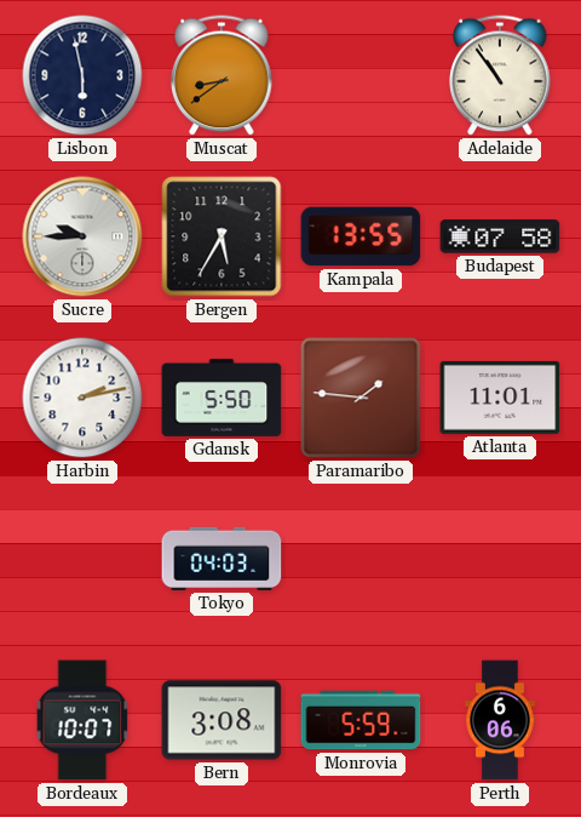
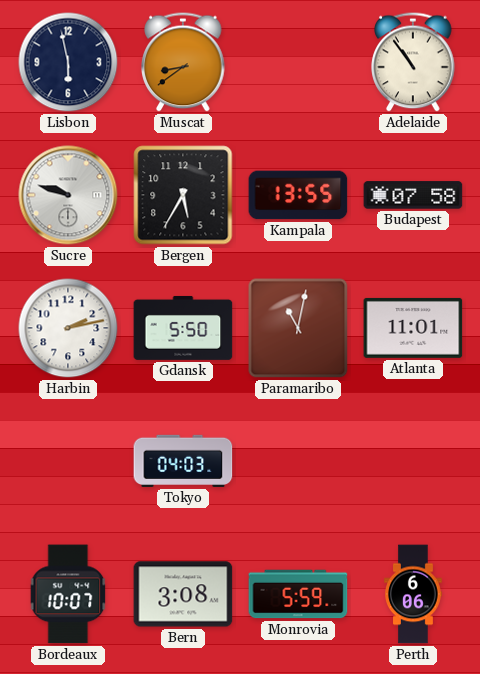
Sucre: 9:45 -> 9:48 (68, 195)
Paramaribo: 1:46 -> 11:02 (298, 328)
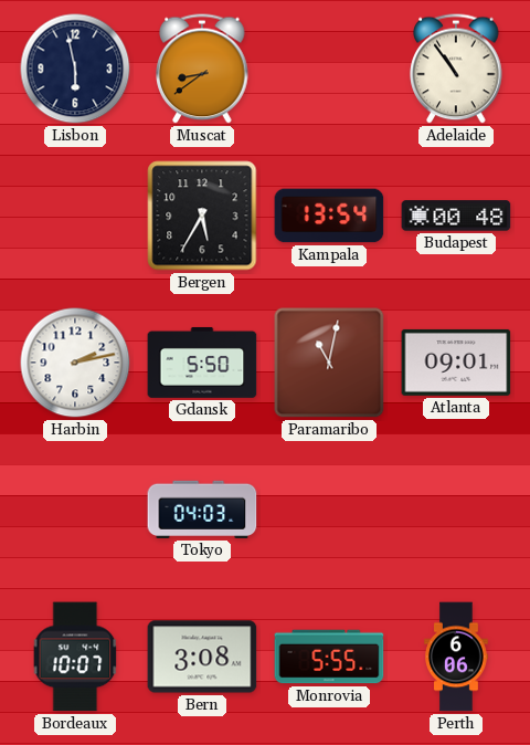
Sucre: 9:48 -> none (68, 195)
Kampala: 13:55 -> 13:54 (329, 216)
Budapest: 07:58 -> 00:48 (456, 216)
Atlanta: 11:01 -> 09:01 (456, 363)
Monrovia: 5:59 -> 5:55 (329, 657)
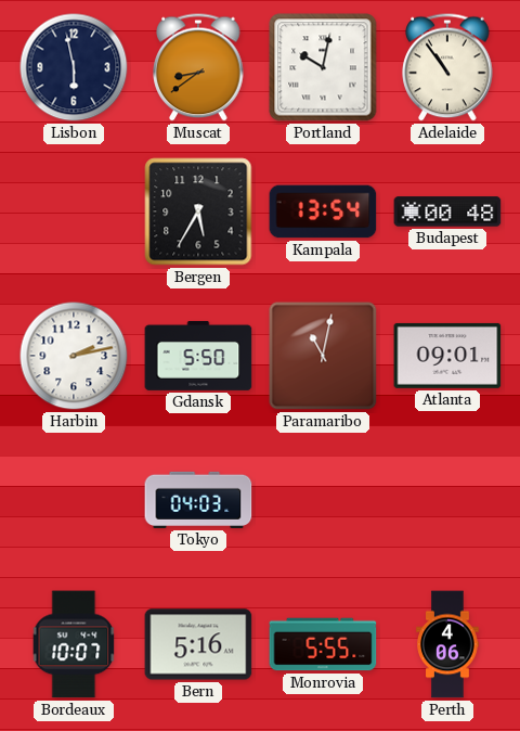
Portland: none -> 10:02 (323, 67)
Bern: 3:08 -> 5:16 (198, 644)
Perth: 6:06 -> 4:06 (447, 644)
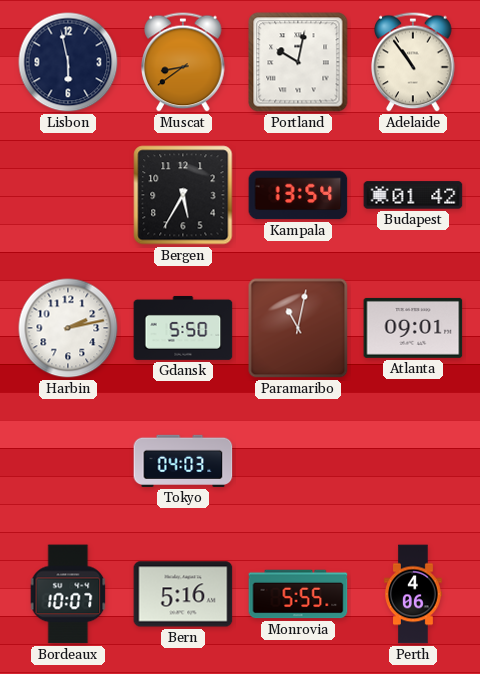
Budapest: 00:48 -> 01:42 (413, 195)
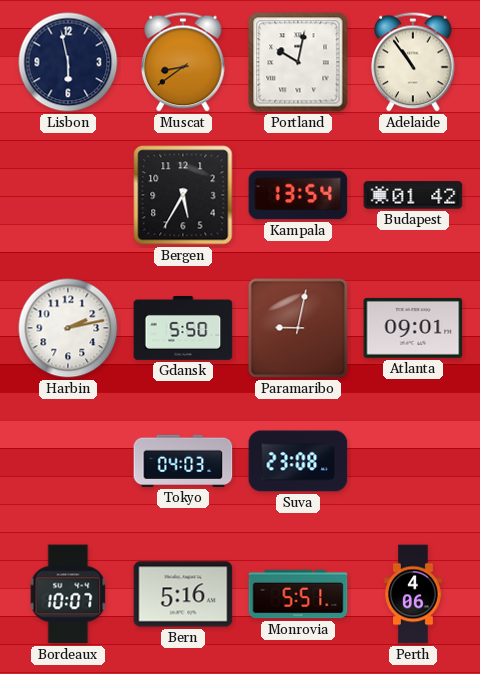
Paramaribo: 11:02 -> 9:02 (298, 328)
Suva: none -> 23:08 (298, 461)
Monrovia: 5:55 -> 5:51 (298, 594)
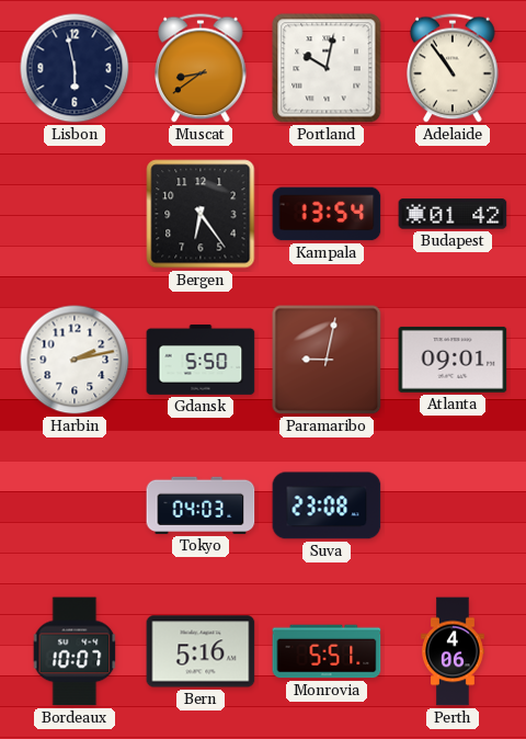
Bergen: 5:35 -> 6:24 (201, 214)
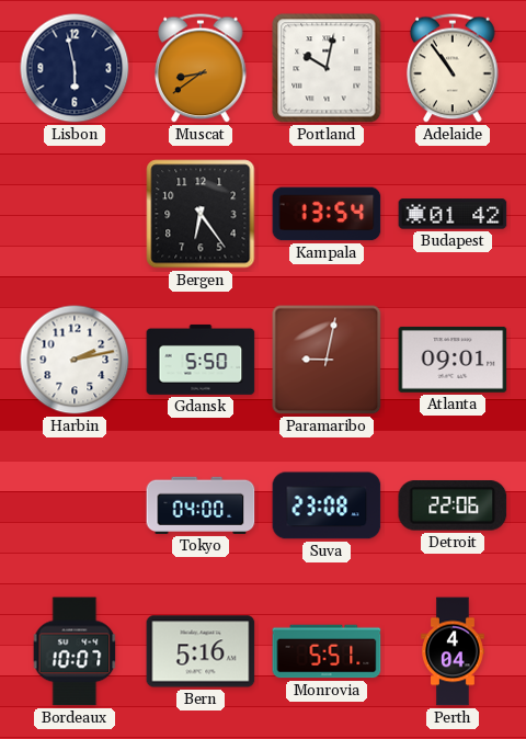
Tokyo: 04:03 -> 04:00 (201, 505)
Detroit: none -> 22:06 (453, 507)
Perth: 4:06 -> 4:04 (453, 651)
